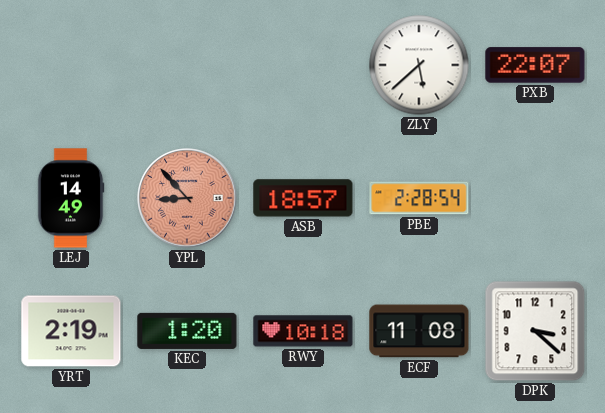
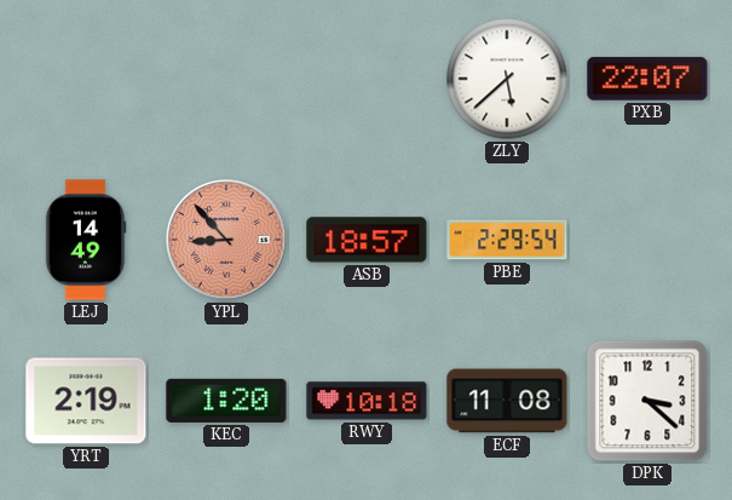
PBE: 2:28 -> 2:29 (507, 240)
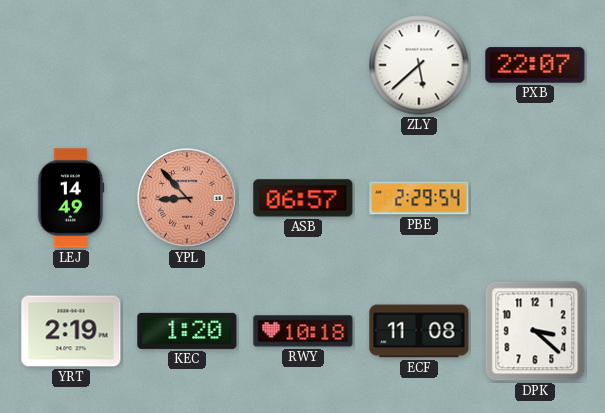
ASB: 18:57 -> 06:57 (303, 198)
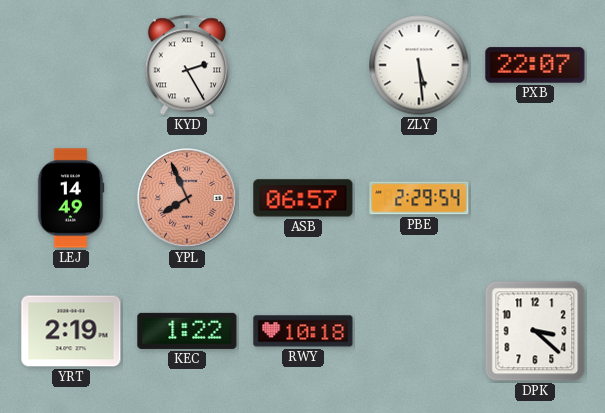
KYD: none -> 2:25 (187, 65)
ZLY: 5:38 -> 5:29 (419, 65)
YPL: 8:53 -> 7:56 (187, 198)
KEC: 1:20 -> 1:22 (187, 331)
ECF: 11:08 -> none (419, 331)
